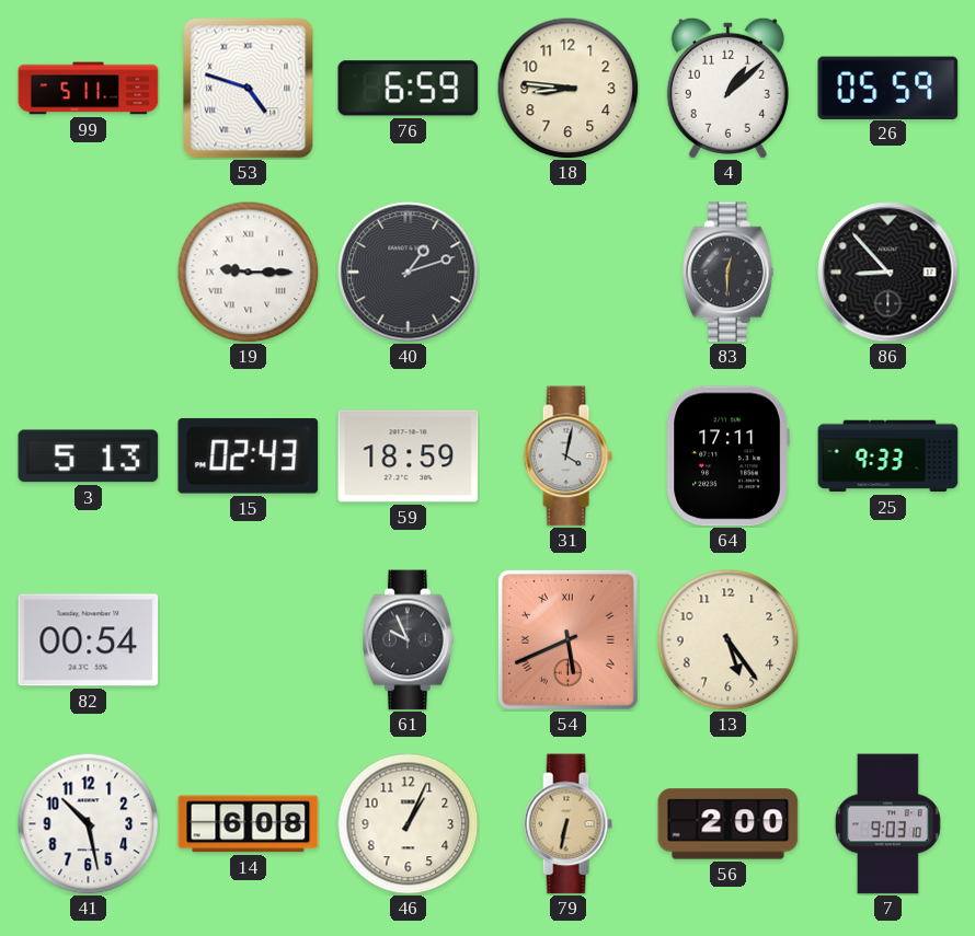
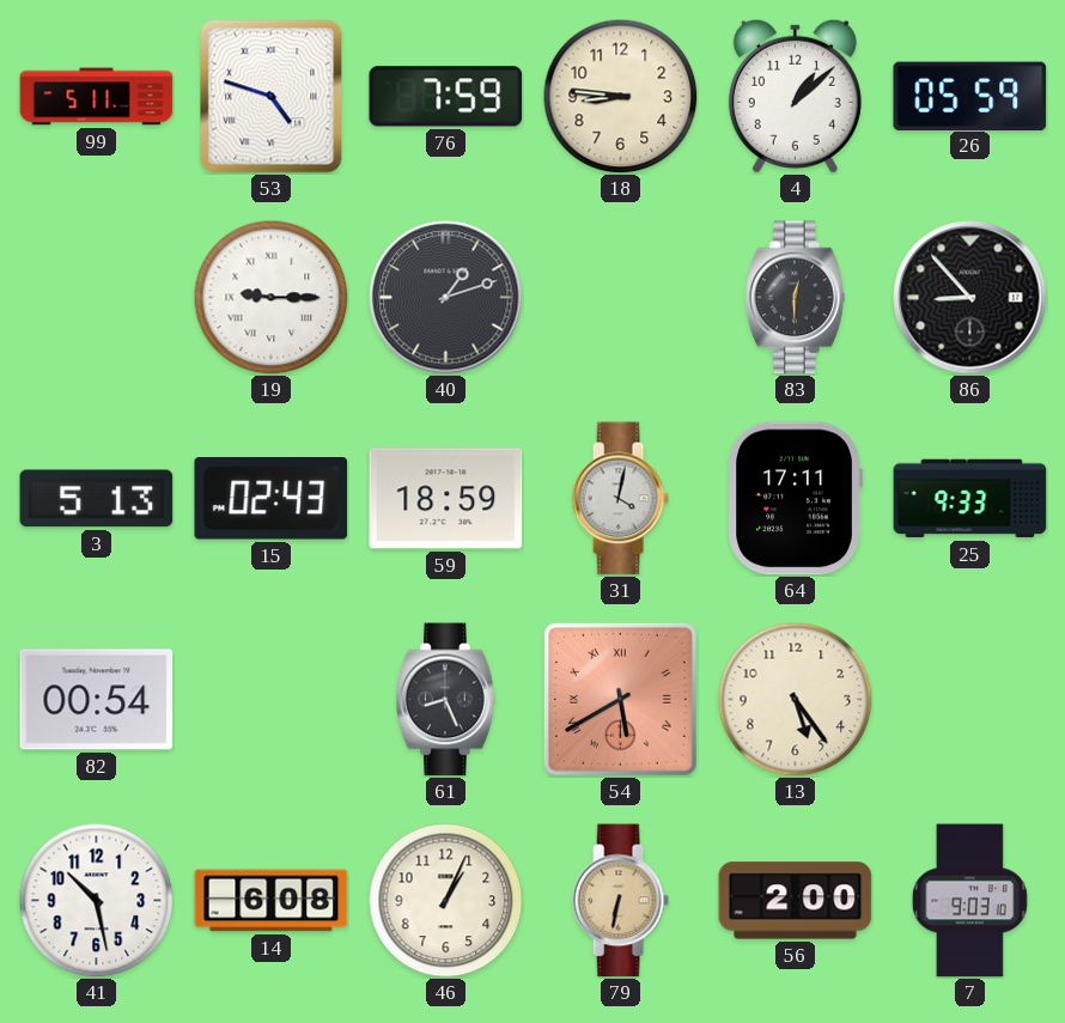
76: 6:59 -> 7:59 (446, 97)
61: 9:56 -> 8:26 (446, 700)
54: 5:41 -> 5:40 (620, 699)
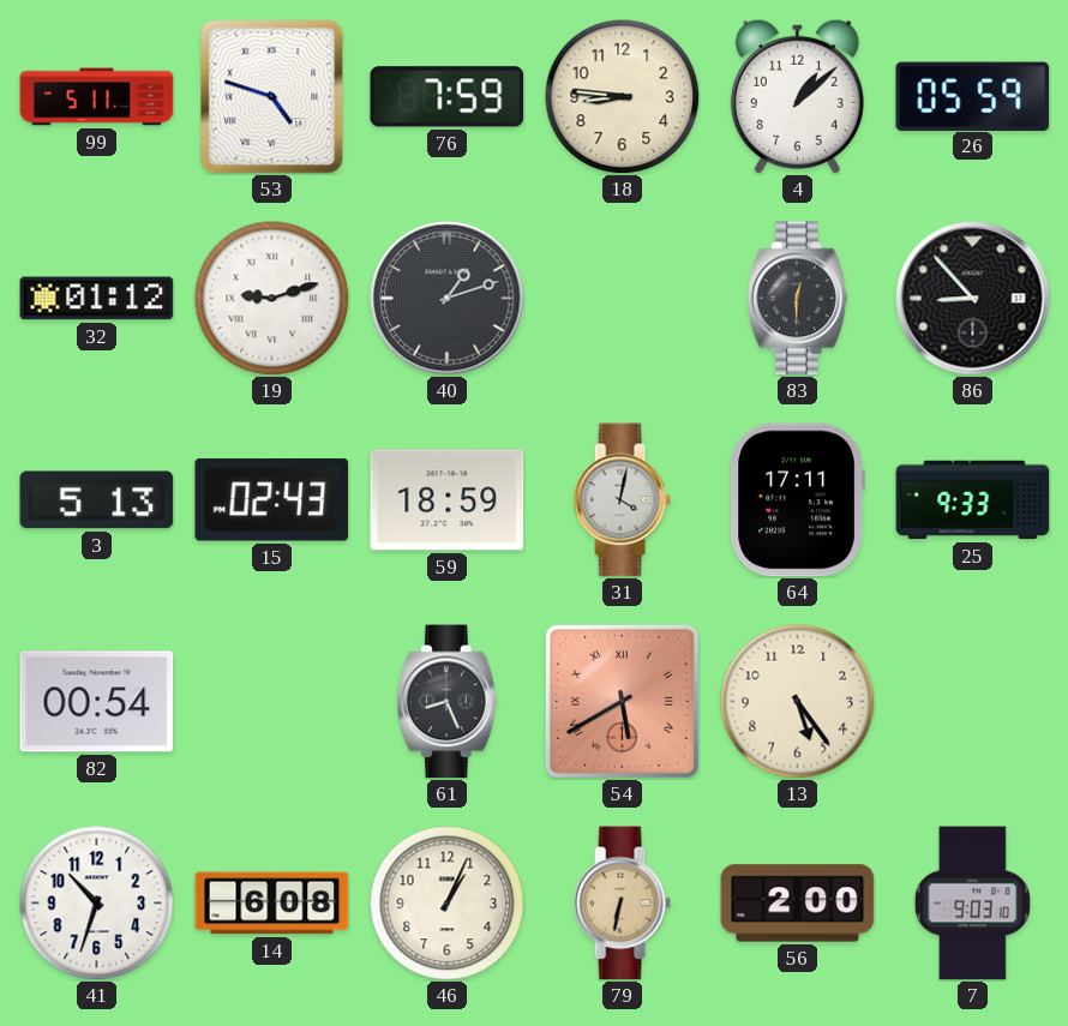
32: none -> 01:12 (97, 299)
19: 9:15 -> 9:12 (271, 298)
41: 10:28 -> 10:33 (96, 902)
